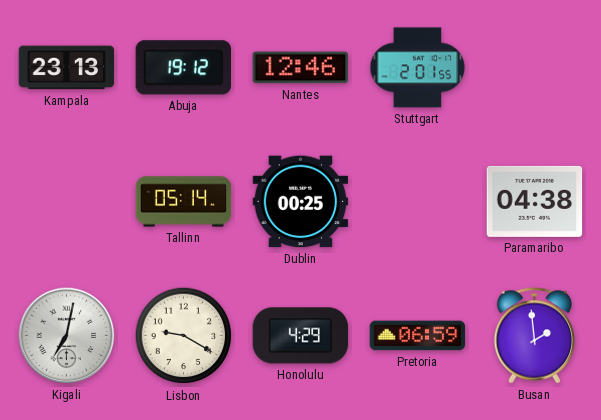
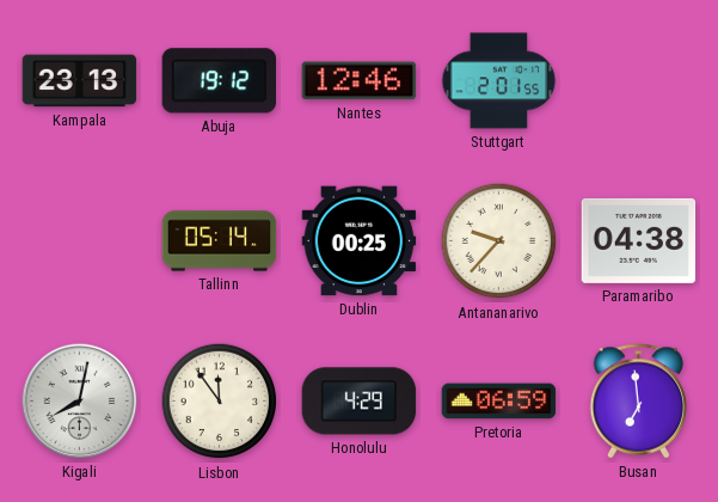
Antananarivo: none -> 9:37 (499, 241)
Kigali: 7:02 -> 8:02 (80, 402)
Lisbon: 9:20 -> 11:54 (220, 402)
Busan: 1:59 -> 6:59 (639, 402)
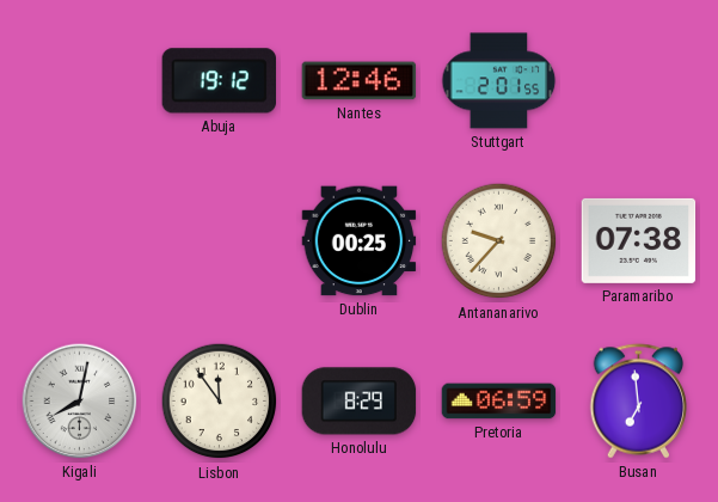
Kampala: 23:13 -> none (80, 81)
Tallinn: 05:14 -> none (220, 241)
Paramaribo: 04:38 -> 07:38 (639, 240)
Honolulu: 4:29 -> 8:29 (360, 402)
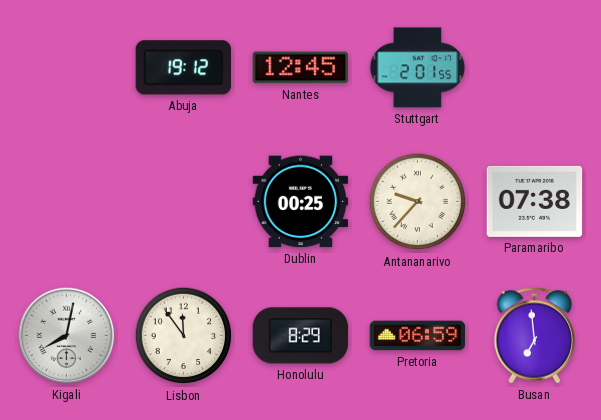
Nantes: 12:46 -> 12:45 (301, 68)
